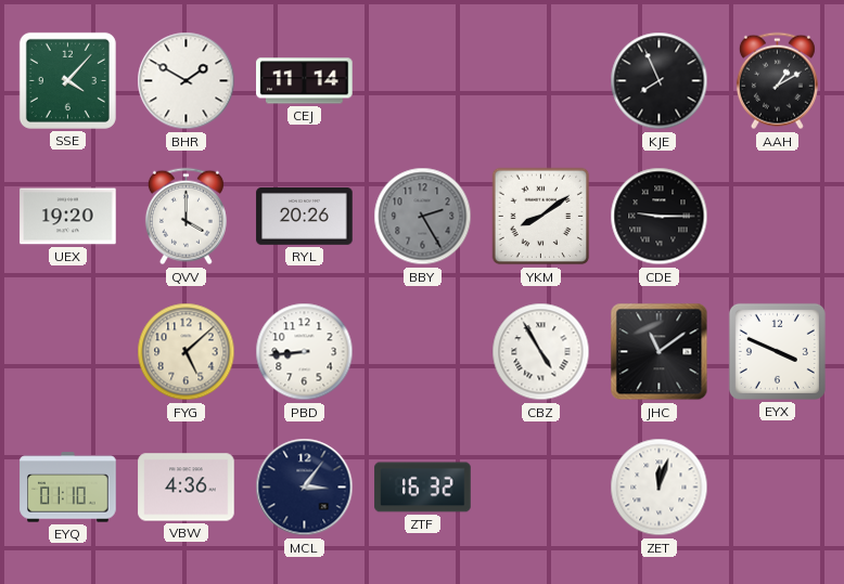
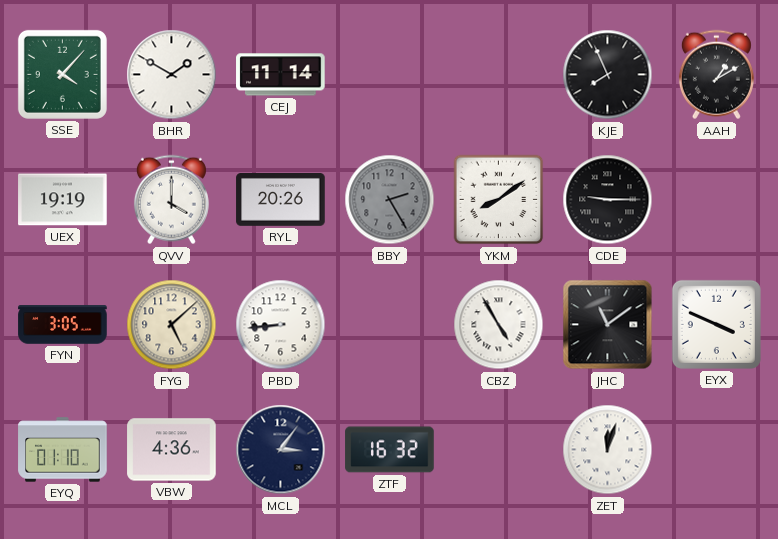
UEX: 19:20 -> 19:19 (63, 200)
FYN: none -> 3:05 (63, 325)
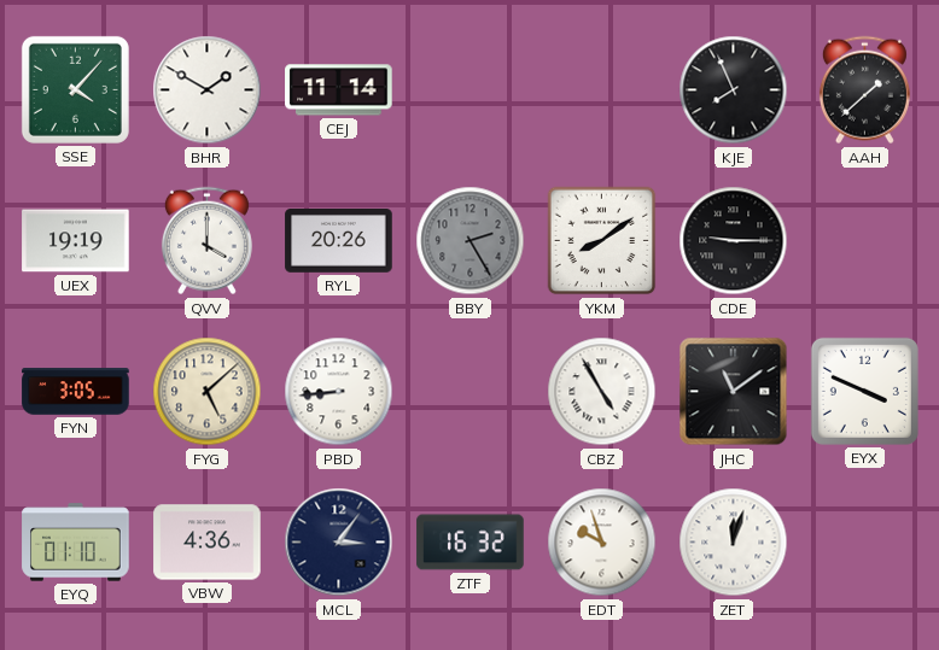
AAH: 1:10 -> 1:38 (864, 90)
EDT: none -> 9:57 (602, 543)
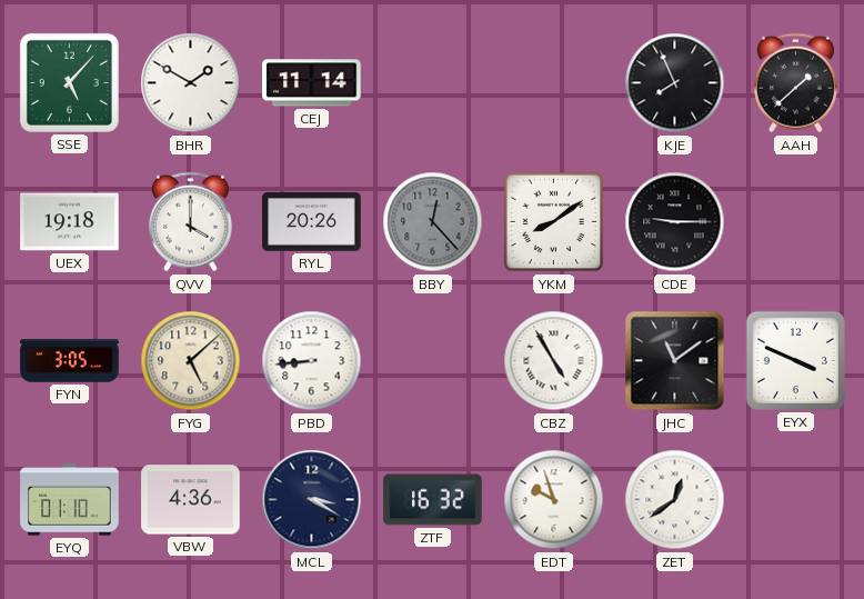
SSE: 4:07 -> 5:07 (69, 82)
UEX: 19:19 -> 19:18 (70, 222)
BBY: 2:25 -> 12:23 (433, 222)
MCL: 3:06 -> 3:20 (312, 500)
ZET: 12:03 -> 12:39 (675, 500)
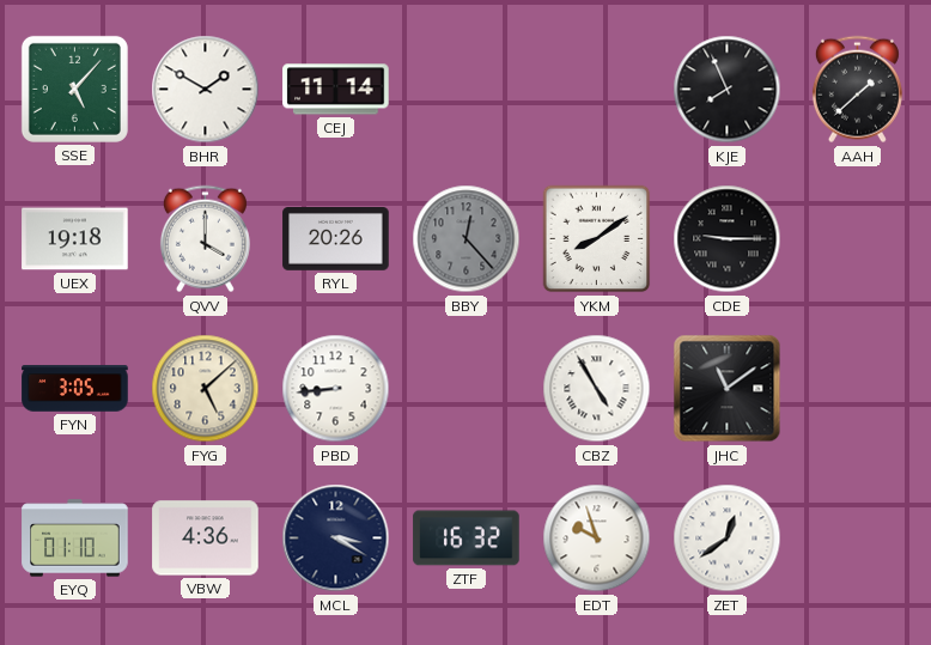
EYX: 3:49 -> none (795, 360)
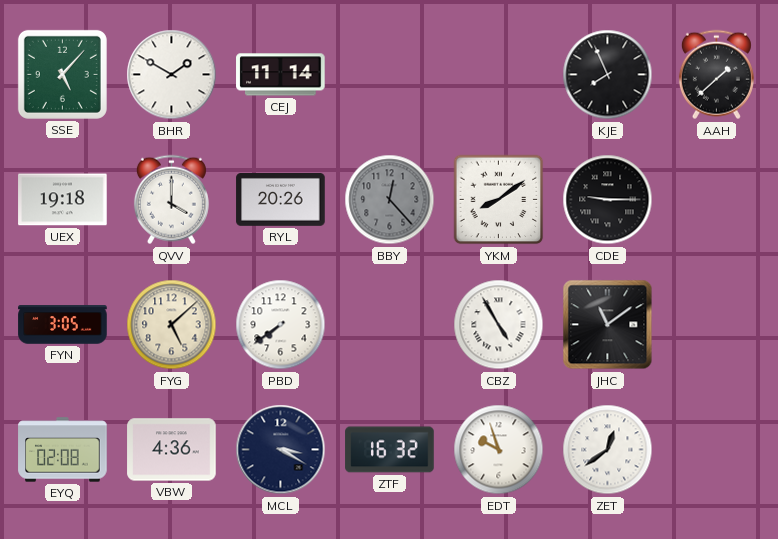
PBD: 8:44 -> 7:39 (281, 325)
EYQ: 01:10 -> 02:08 (63, 450)
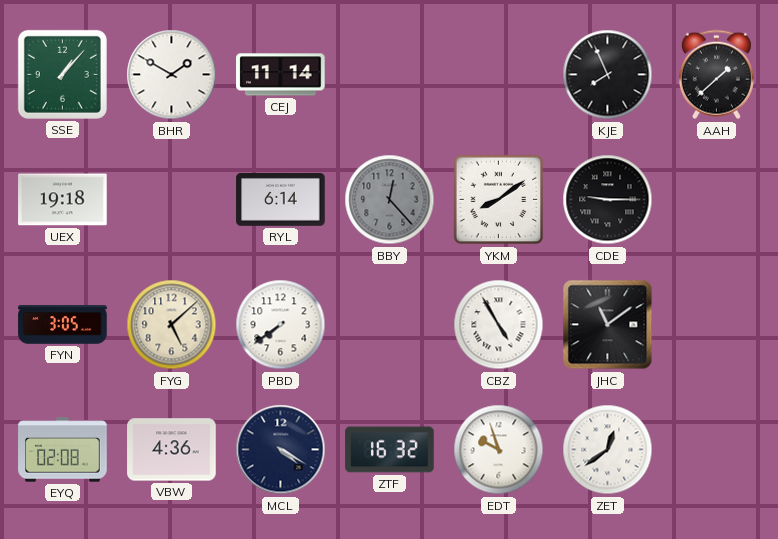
SSE: 5:07 -> 1:07 (62, 74)
QVV: 4:00 -> none (171, 200)
RYL: 20:26 -> 6:14 (281, 200)
MCL: 3:20 -> 4:20 (281, 450)
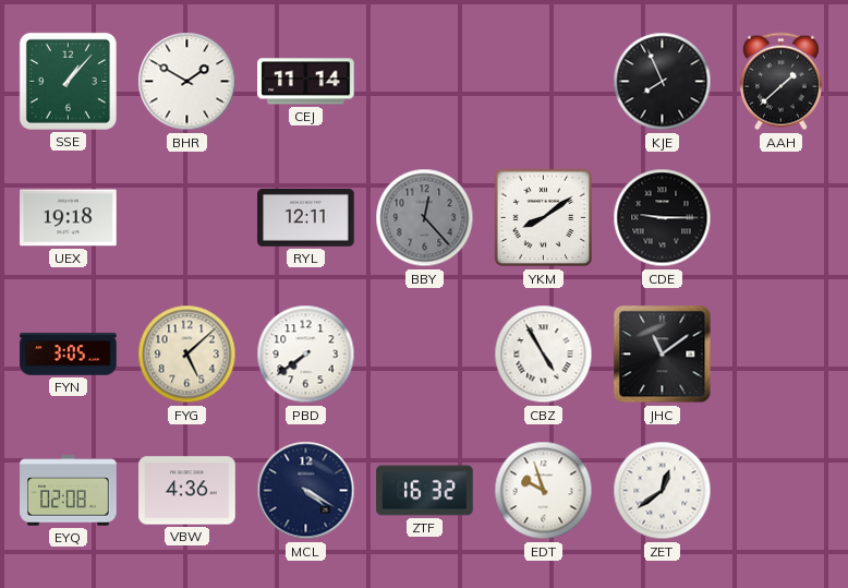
RYL: 6:14 -> 12:11 (306, 218)
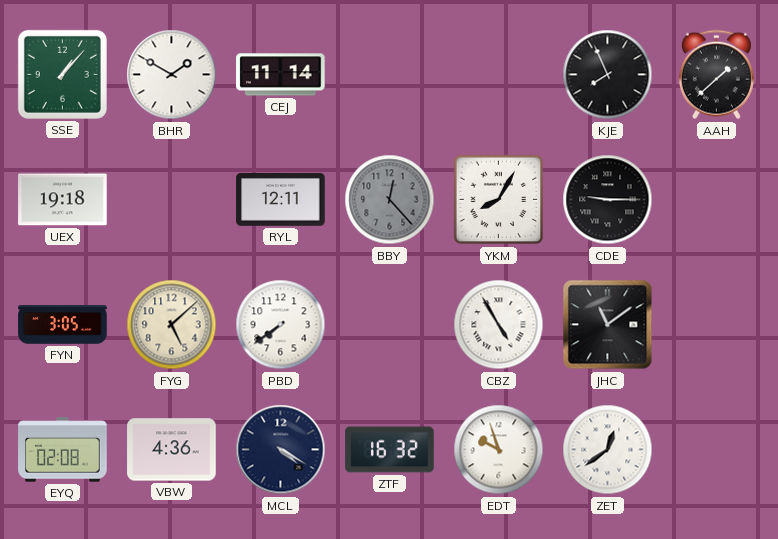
YKM: 8:09 -> 8:05 (499, 200)
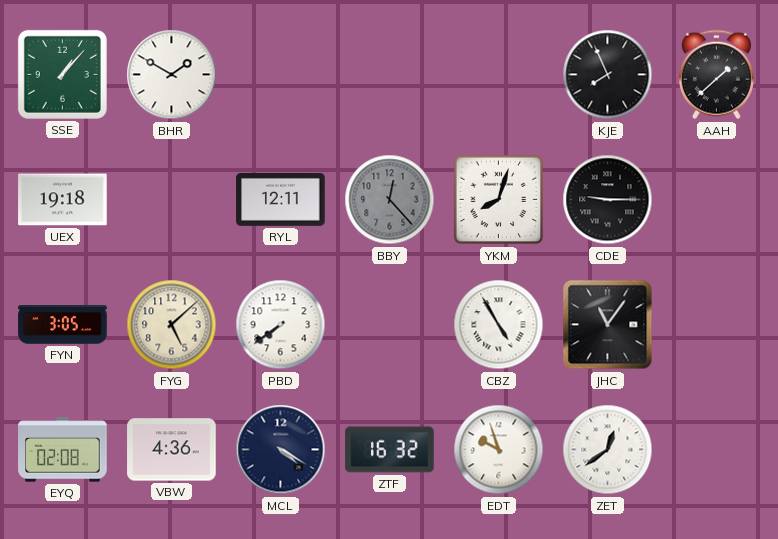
CEJ: 11:14 -> none (281, 75)
YKM: 8:05 -> 8:03 (499, 200)
JHC: 11:09 -> 11:06 (608, 325)
